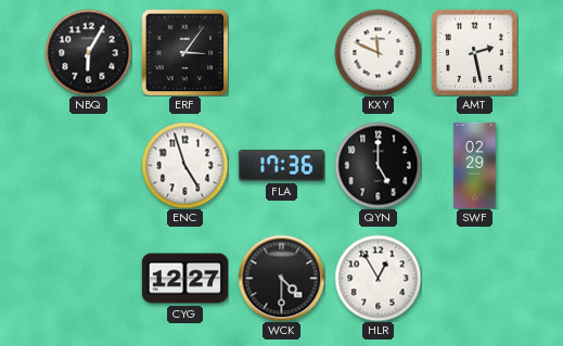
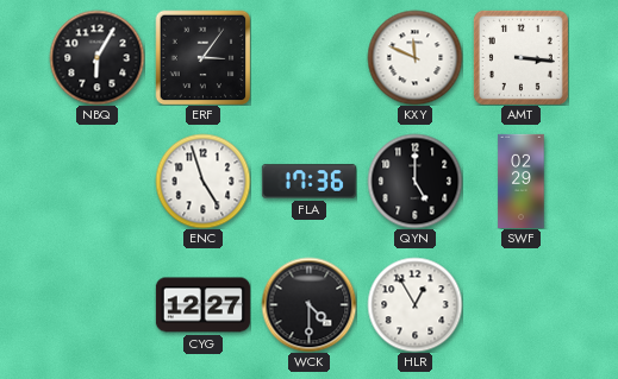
AMT: 2:28 -> 3:16 (520, 57)
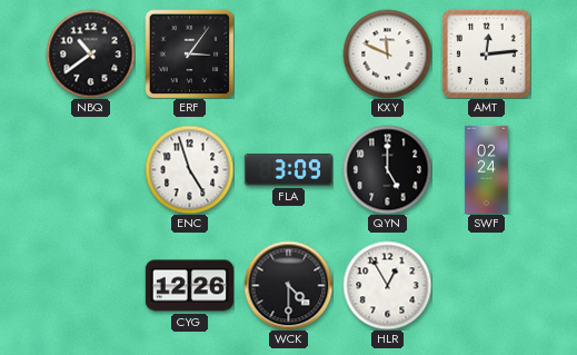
NBQ: 6:05 -> 10:39 (90, 53)
AMT: 3:16 -> 12:14 (486, 53)
FLA: 17:36 -> 3:09 (288, 170)
SWF: 02:29 -> 02:24 (487, 169)
CYG: 12:27 -> 12:26 (189, 286)
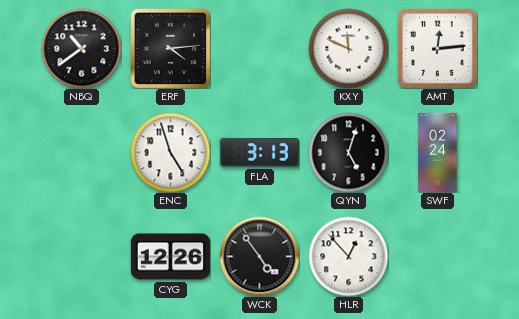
ERF: 3:06 -> 4:14 (170, 48)
FLA: 3:09 -> 3:13 (259, 153)
QYN: 5:00 -> 5:03 (348, 152)
WCK: 4:30 -> 4:54 (259, 256)
HLR: 12:55 -> 12:53 (348, 256)
